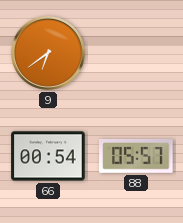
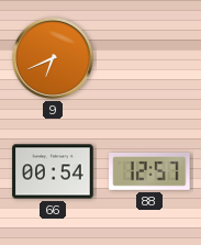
9: 6:39 -> 6:41 (53, 58)
88: 05:57 -> 12:57 (149, 171)
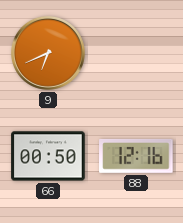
66: 00:54 -> 00:50 (48, 156)
88: 12:57 -> 12:16 (136, 156)
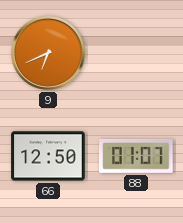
66: 00:50 -> 12:50 (48, 156)
88: 12:16 -> 01:07 (136, 156)
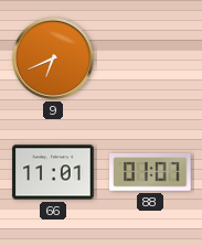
66: 12:50 -> 11:01 (53, 172)
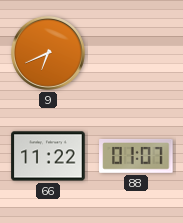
66: 11:01 -> 11:22 (48, 156)
